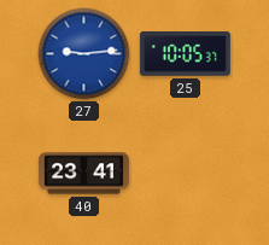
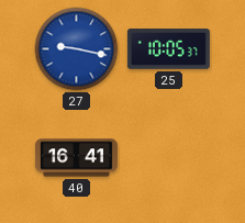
27: 9:14 -> 9:17 (77, 49)
40: 23:41 -> 16:41 (76, 158)
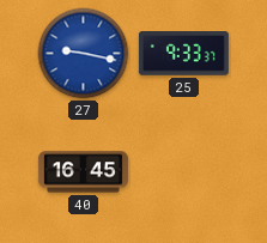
25: 10:05 -> 9:33 (183, 54)
40: 16:41 -> 16:45 (83, 172)
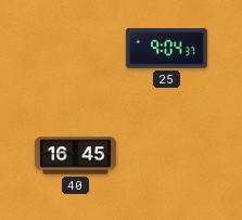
27: 9:17 -> none (84, 54)
25: 9:33 -> 9:04 (166, 49)
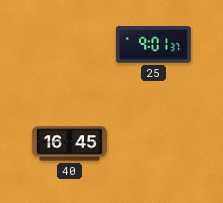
25: 9:04 -> 9:01 (153, 45)
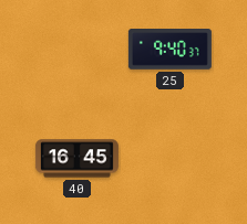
25: 9:01 -> 9:40 (169, 50)
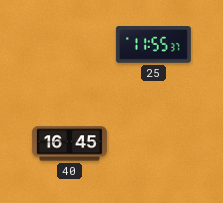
25: 9:40 -> 11:55 (153, 45)
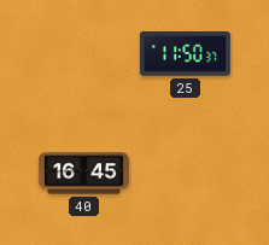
25: 11:55 -> 11:50 (185, 54)
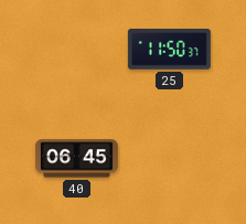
40: 16:45 -> 06:45 (76, 159)
